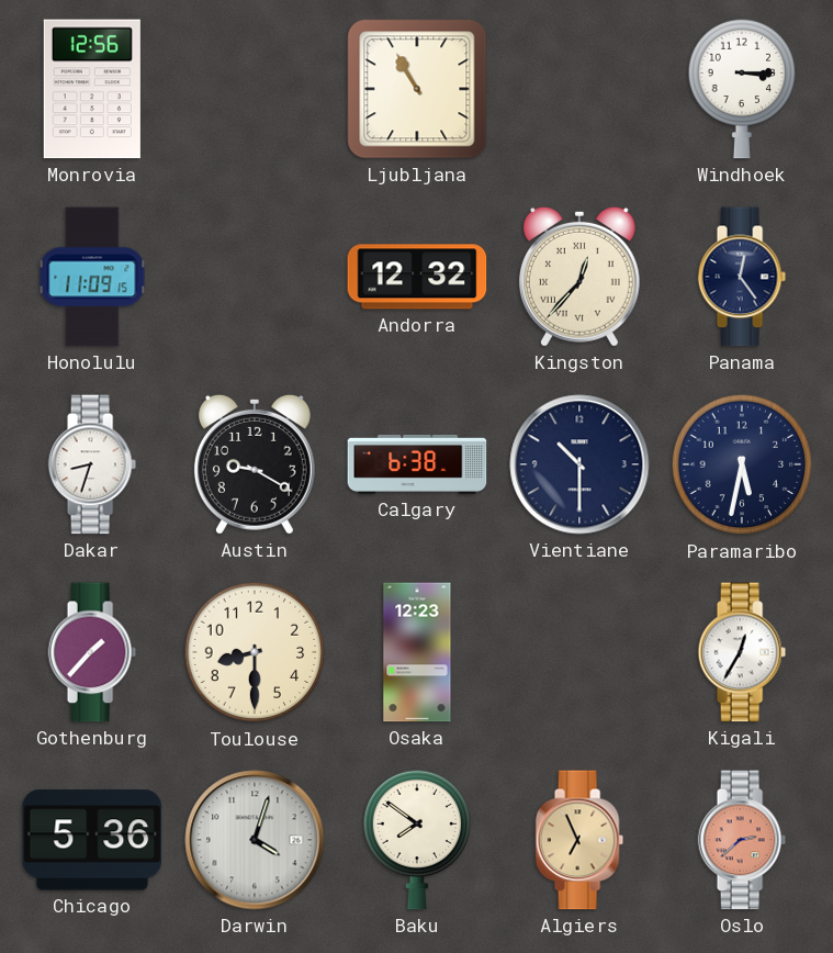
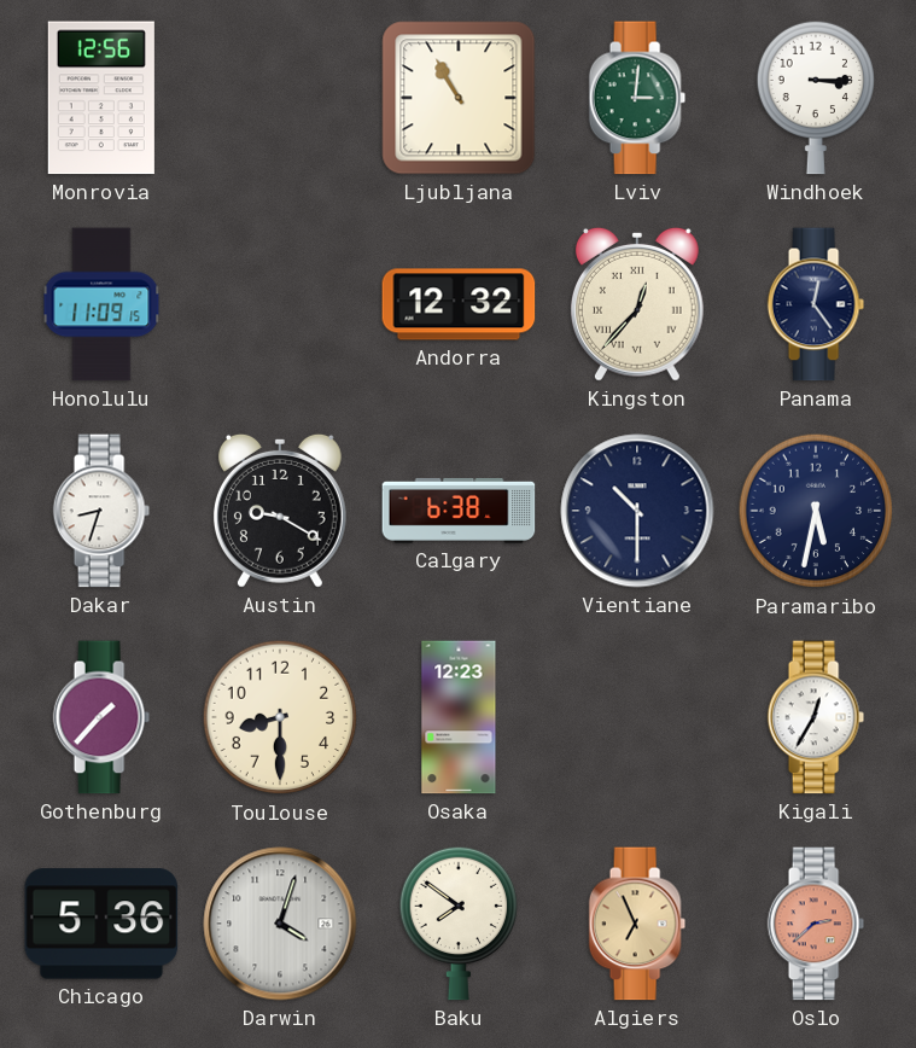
Lviv: none -> 3:01 (637, 98)
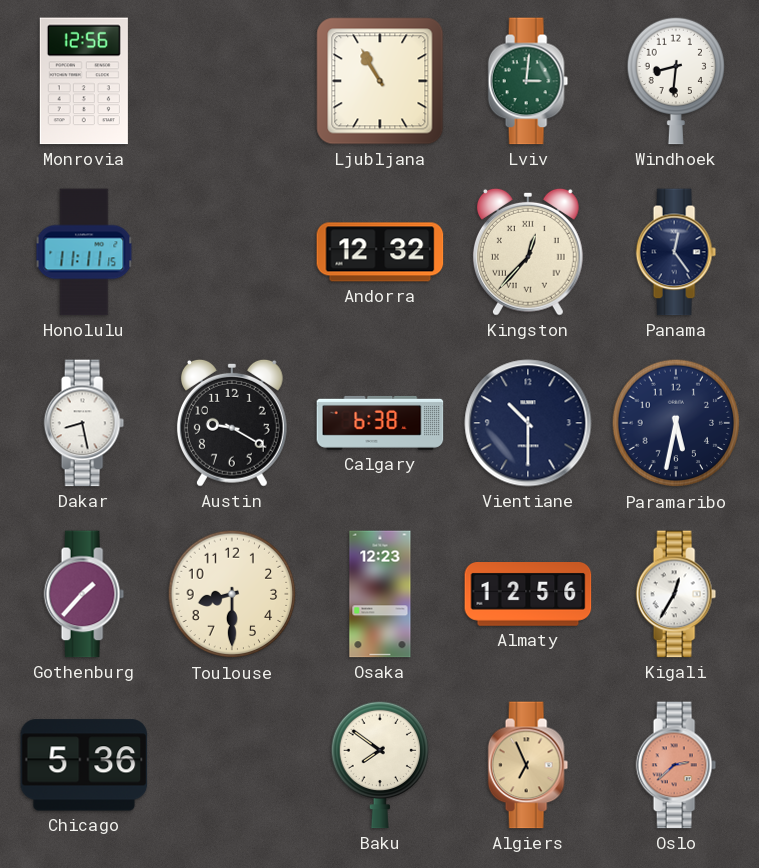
Windhoek: 3:15 -> 8:31 (675, 81)
Honolulu: 11:09 -> 11:11 (84, 252)
Dakar: 8:33 -> 8:28 (84, 423)
Almaty: none -> 12:56 (528, 595)
Darwin: 4:03 -> none (280, 924)
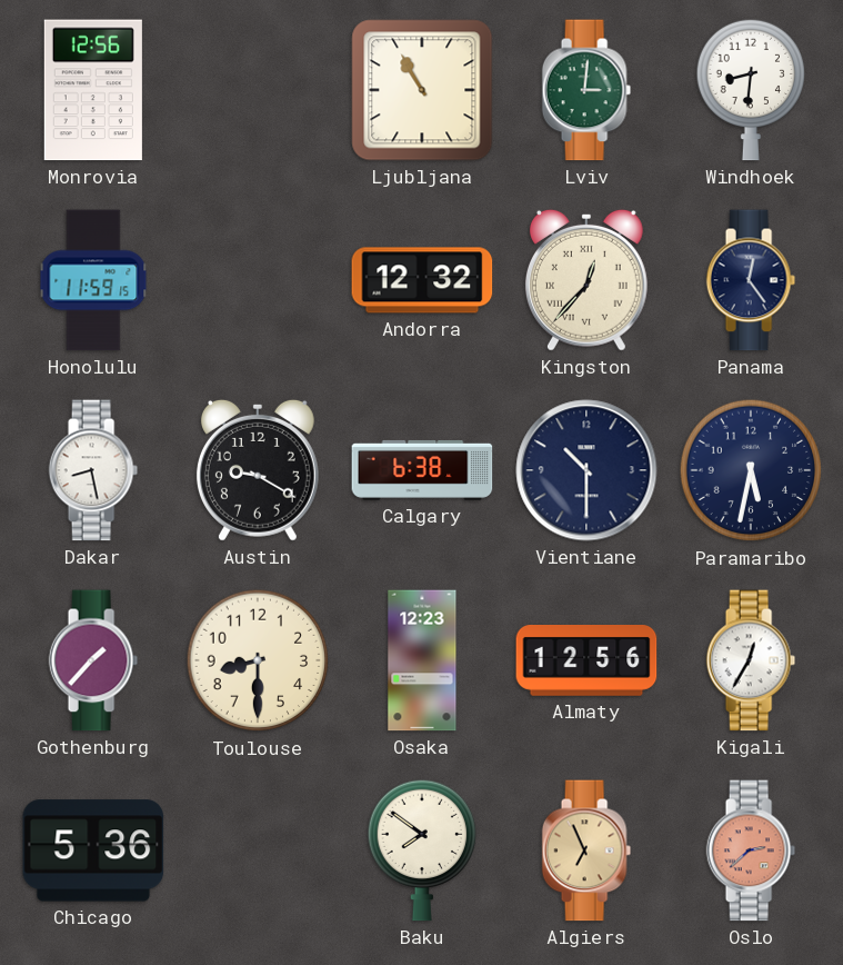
Honolulu: 11:11 -> 11:59 (93, 280)
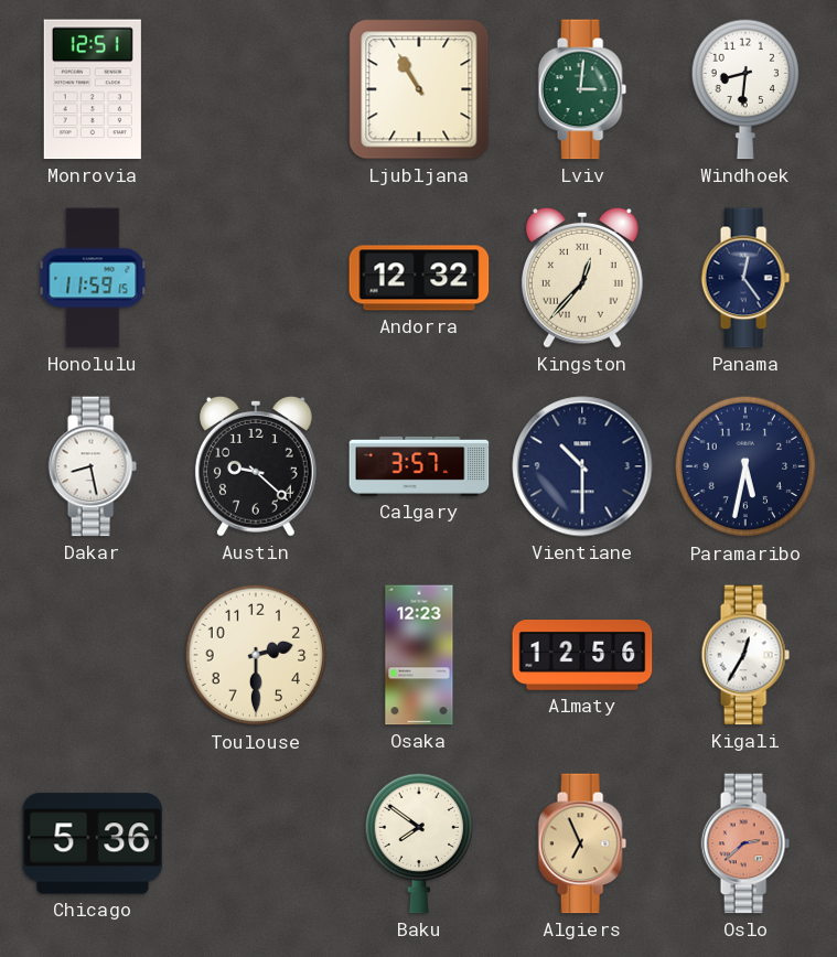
Monrovia: 12:56 -> 12:51 (93, 89)
Austin: 9:20 -> 9:22 (256, 466)
Calgary: 6:38 -> 3:57 (419, 466)
Gothenburg: 1:37 -> none (93, 660)
Toulouse: 8:30 -> 2:30 (256, 655)
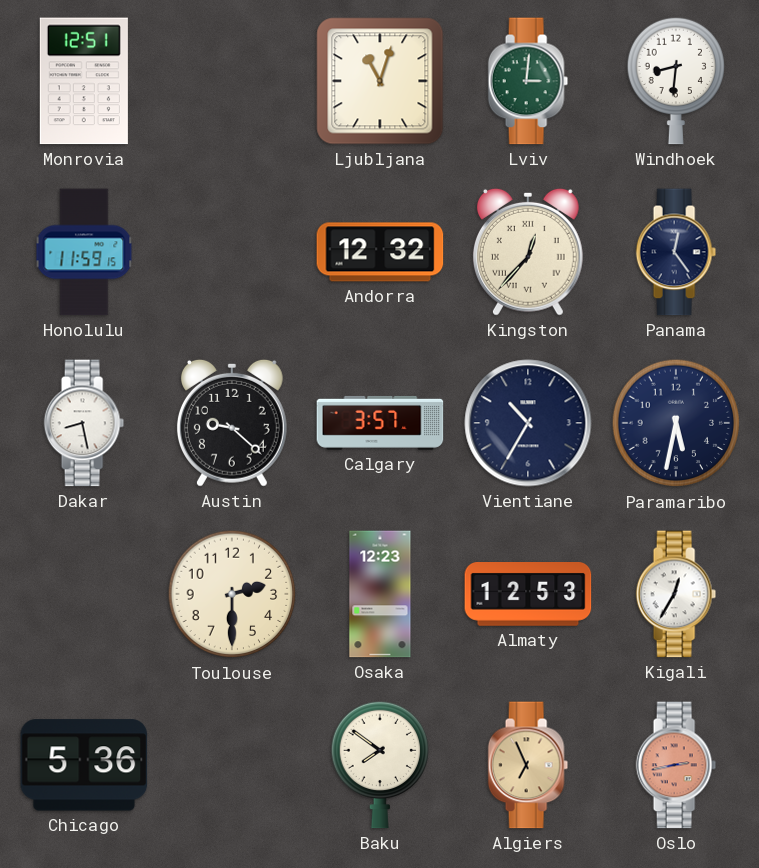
Ljubljana: 10:55 -> 11:03 (380, 81)
Vientiane: 10:30 -> 10:35 (528, 423)
Almaty: 12:56 -> 12:53 (528, 595)
Oslo: 2:38 -> 2:43 (676, 765)
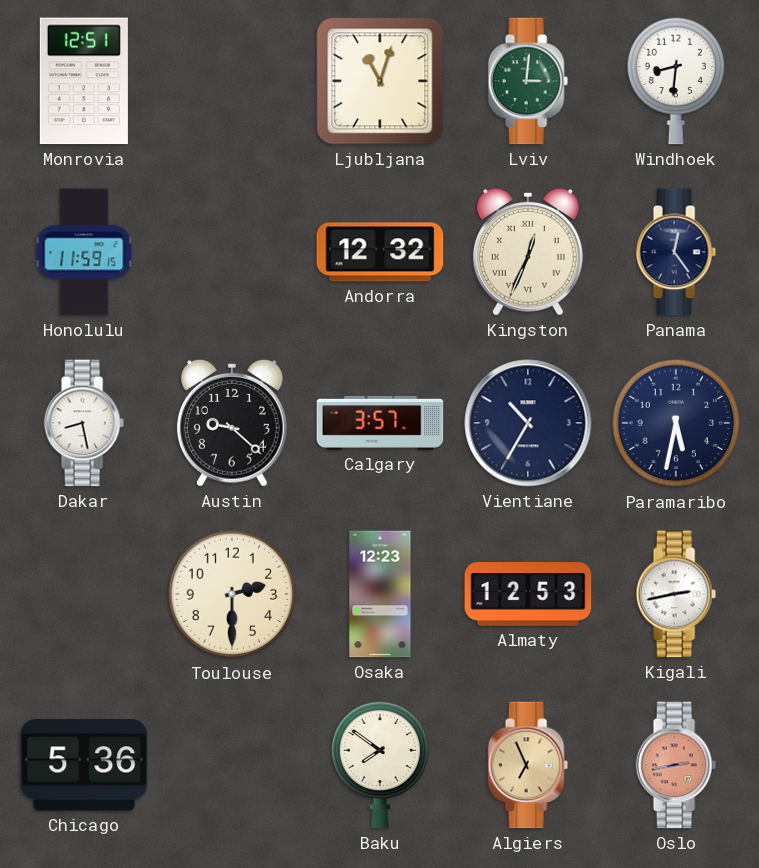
Kingston: 12:37 -> 12:34 (528, 252)
Kigali: 12:35 -> 2:43 (676, 594)
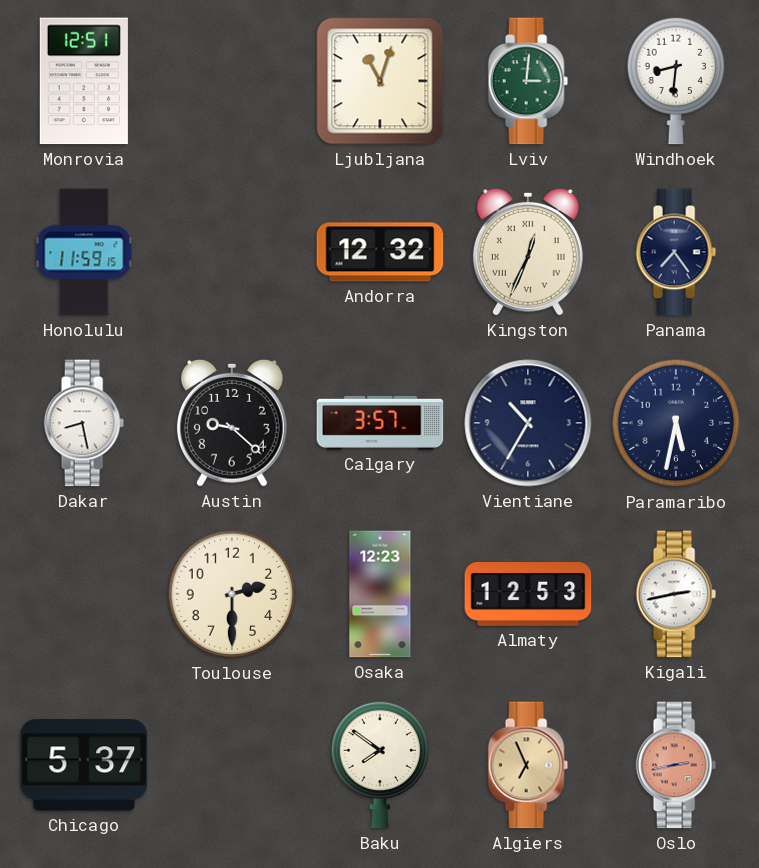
Panama: 12:24 -> 7:24 (676, 252)
Chicago: 5:36 -> 5:37 (84, 765)
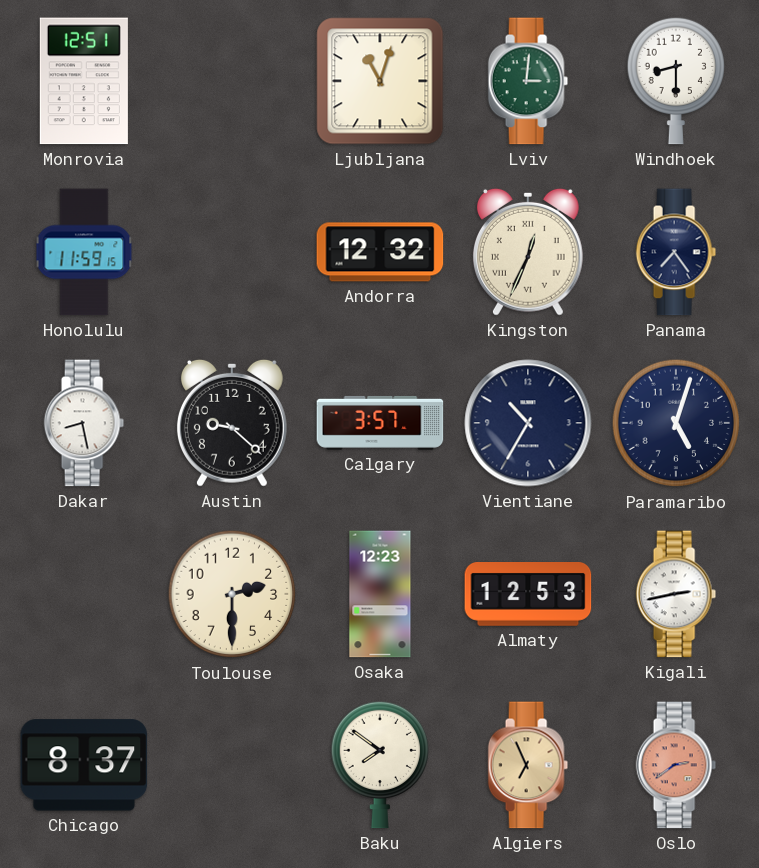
Windhoek: 8:31 -> 8:30 (675, 81)
Paramaribo: 5:32 -> 5:03 (676, 423)
Chicago: 5:37 -> 8:37 (84, 765)
Oslo: 2:43 -> 2:39 (676, 765)
